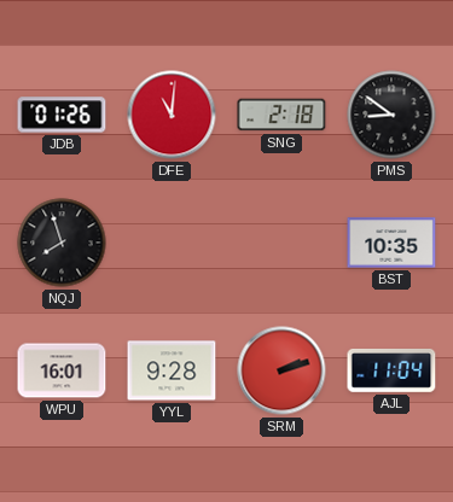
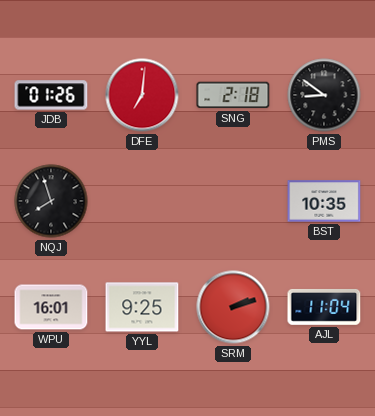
DFE: 11:01 -> 7:01 (142, 95)
YYL: 9:28 -> 9:25 (142, 307)
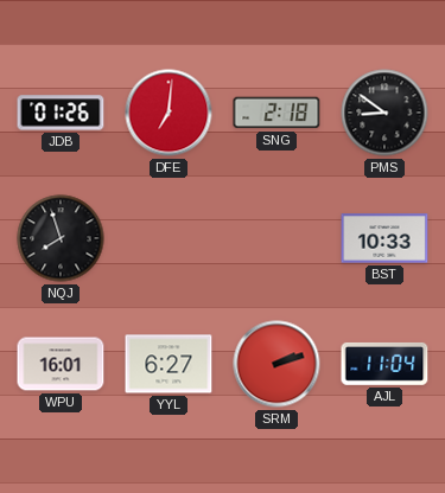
BST: 10:35 -> 10:33 (384, 238)
YYL: 9:25 -> 6:27 (169, 364)
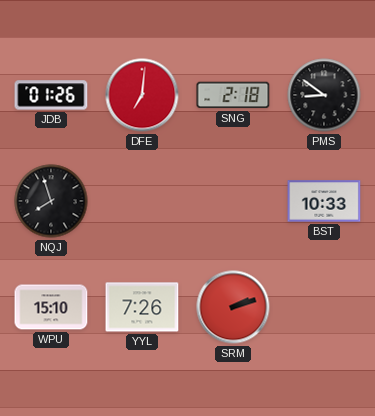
WPU: 16:01 -> 15:10 (51, 307)
YYL: 6:27 -> 7:26 (142, 307)
AJL: 11:04 -> none (384, 364)
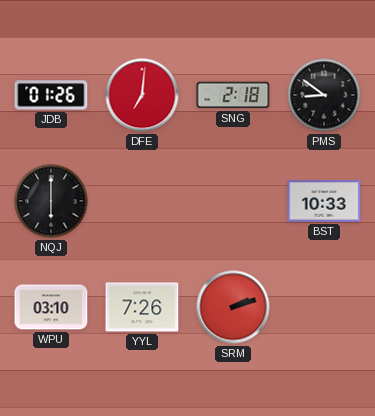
NQJ: 7:57 -> 6:00 (51, 201)
WPU: 15:10 -> 03:10 (51, 307)
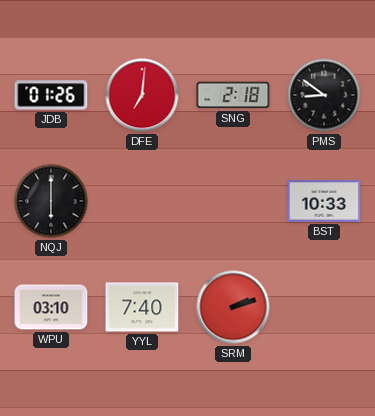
YYL: 7:26 -> 7:40 (142, 307)
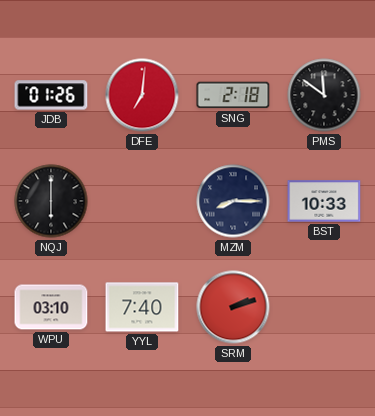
PMS: 8:51 -> 11:51 (324, 95)
MZM: none -> 8:15 (233, 201)
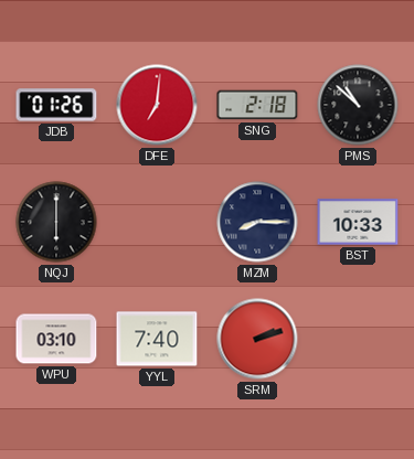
PMS: 11:51 -> 10:52 (358, 105)
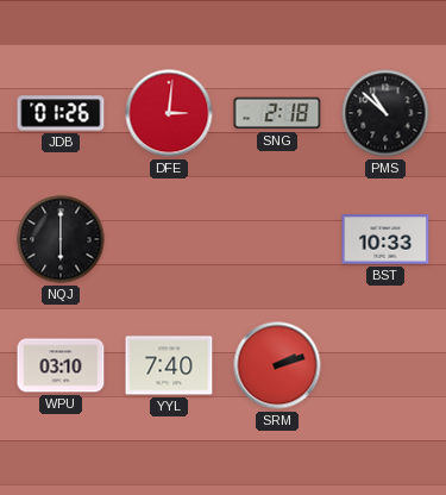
DFE: 7:01 -> 3:01 (169, 113)
MZM: 8:15 -> none (257, 222)
